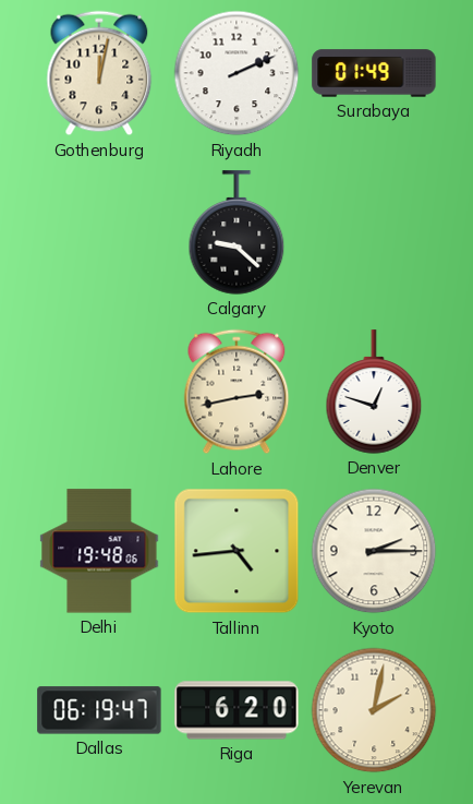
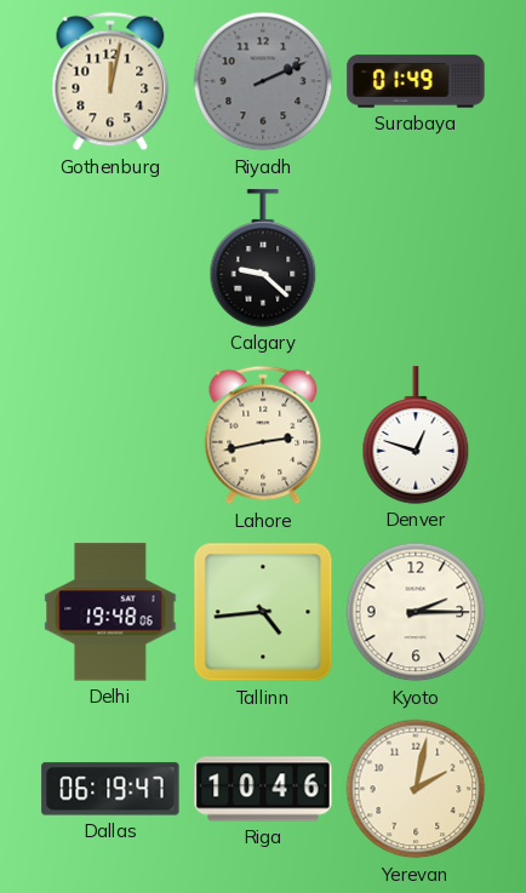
Riyadh dial: white -> grey (263, 81)
Riga: 6:20 -> 10:46 (263, 789)
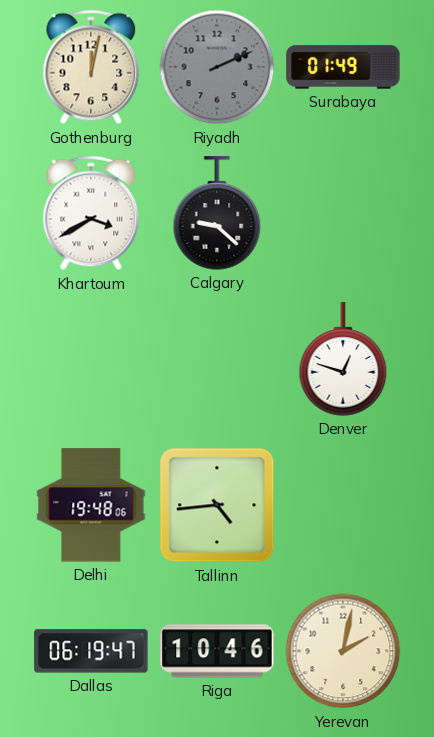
Khartoum: none -> 3:40 (91, 213)
Lahore: 2:43 -> none (263, 435)
Kyoto: 2:15 -> none (416, 612)
